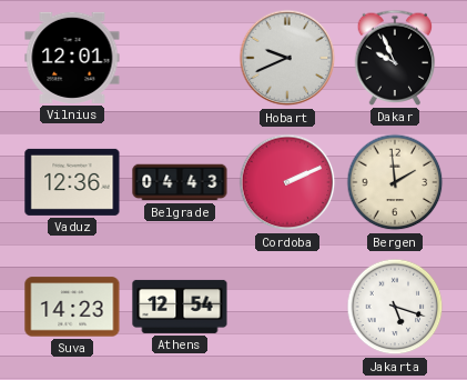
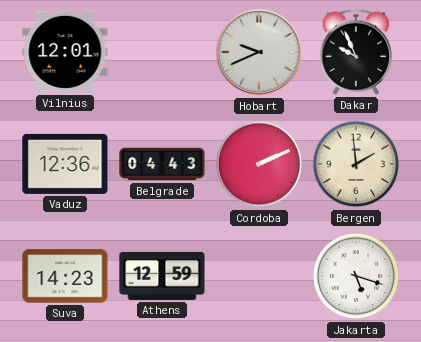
Athens: 12:54 -> 12:59 (162, 276)
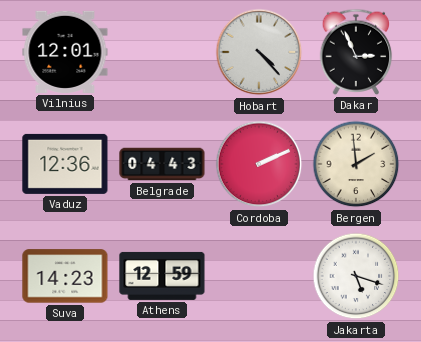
Hobart: 9:41 -> 4:23 (259, 52)
Dakar: 9:56 -> 2:56 (356, 52)
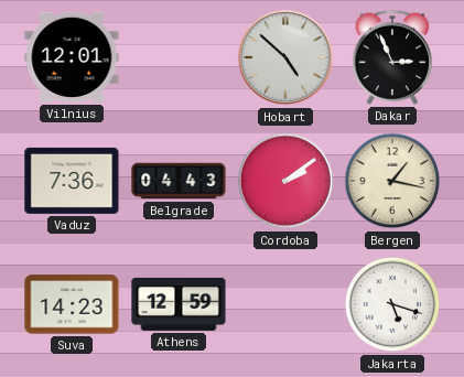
Hobart: 4:23 -> 4:52 (285, 57)
Vaduz: 12:36 -> 7:36 (72, 181)
Cordoba: 2:11 -> 2:09 (285, 181)
Bergen: 1:59 -> 1:17 (392, 181)
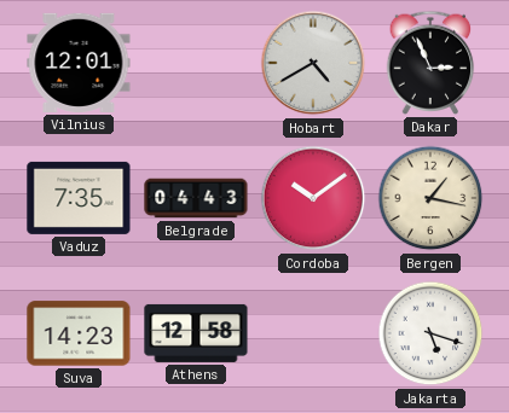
Hobart: 4:52 -> 4:40 (313, 63)
Vaduz: 7:36 -> 7:35 (79, 198)
Cordoba: 2:09 -> 10:09 (313, 198)
Athens: 12:59 -> 12:58 (196, 333)
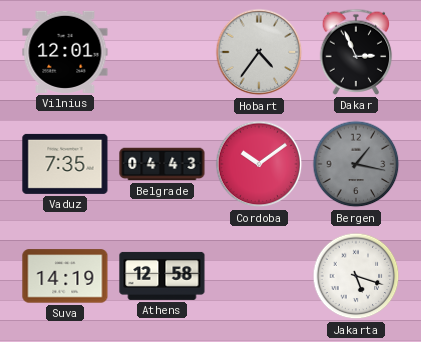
Hobart: 4:40 -> 4:36 (259, 52)
Bergen dial: cream -> grey (356, 164)
Suva: 14:23 -> 14:19 (65, 276)
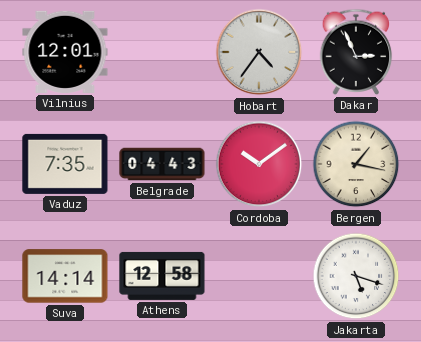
Bergen dial: grey -> cream (356, 164)
Suva: 14:19 -> 14:14 (65, 276)
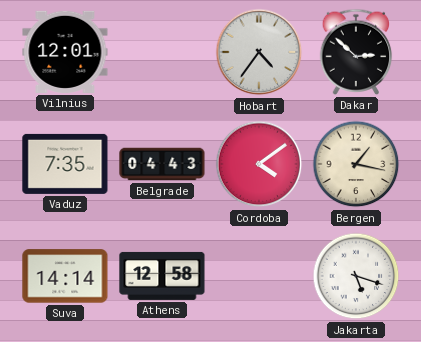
Dakar: 2:56 -> 2:52 (356, 52)
Cordoba: 10:09 -> 4:09 (259, 164)
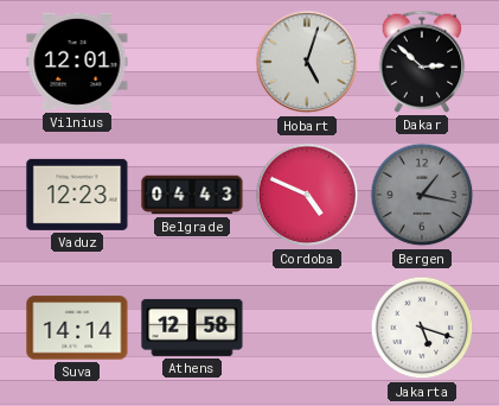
Hobart: 4:36 -> 5:03 (307, 62)
Vaduz: 7:35 -> 12:23 (77, 195)
Cordoba: 4:09 -> 4:49 (307, 195)
Bergen dial: cream -> grey (422, 195)
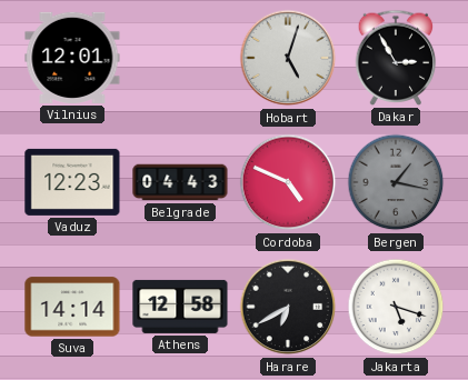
Dakar: 2:52 -> 2:55 (396, 58)
Harare: none -> 6:40 (288, 307)
